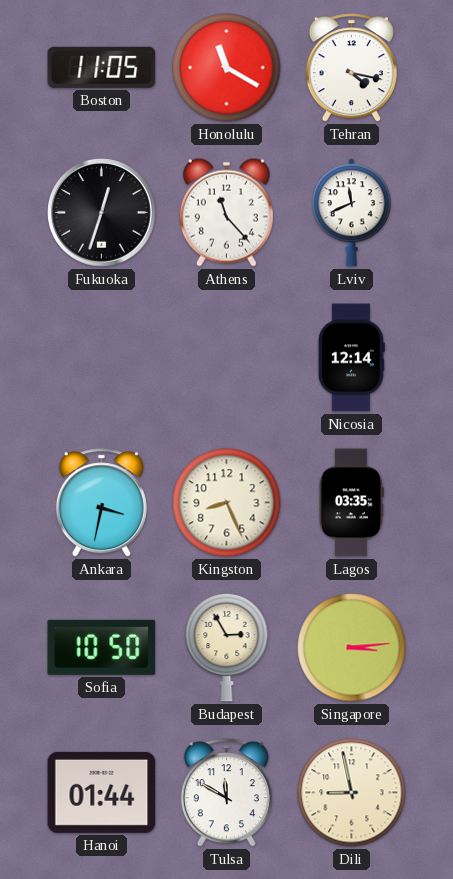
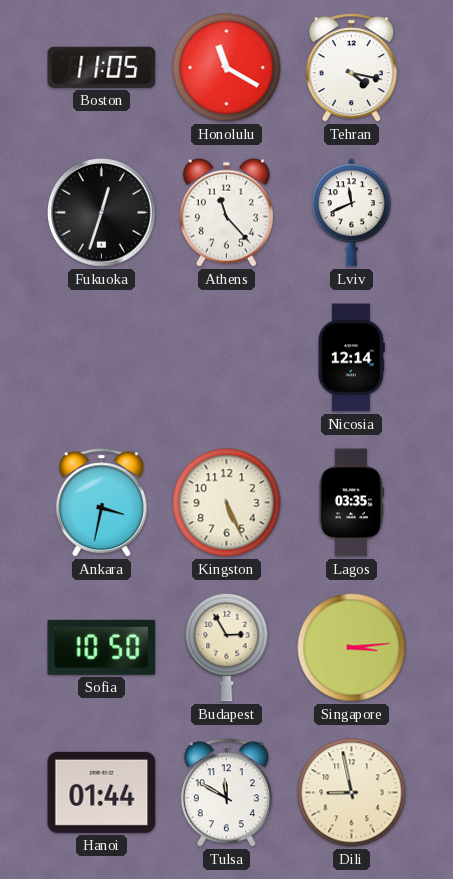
Kingston: 8:26 -> 5:26 (227, 503)
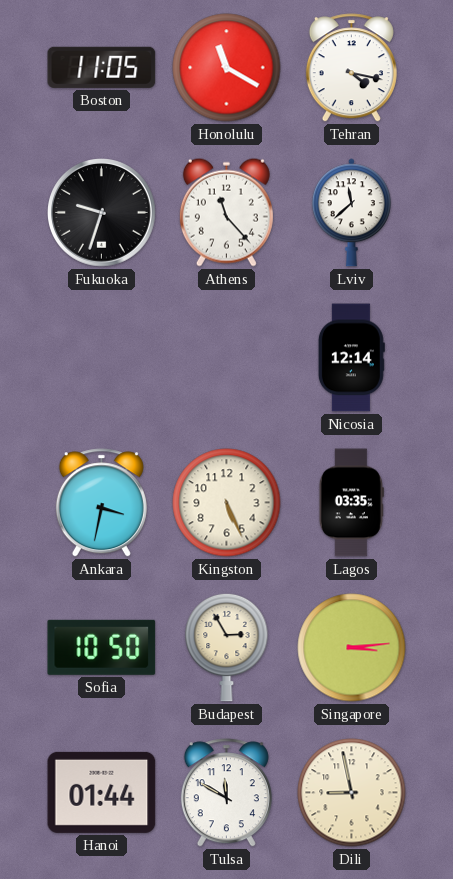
Fukuoka: 12:33 -> 9:33 (102, 213)
Lviv: 11:41 -> 11:38 (351, 213)
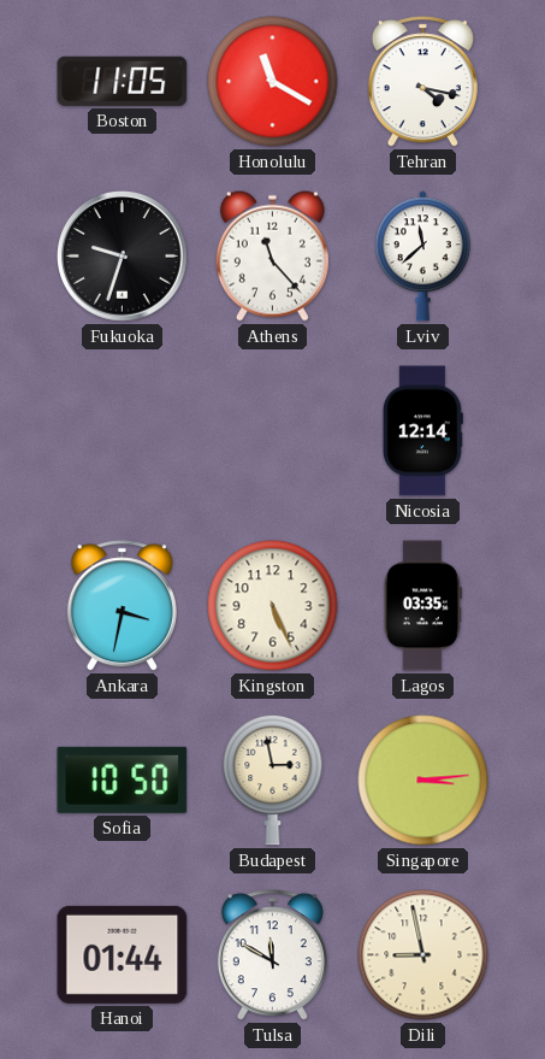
Budapest: 2:55 -> 2:58 (273, 779)
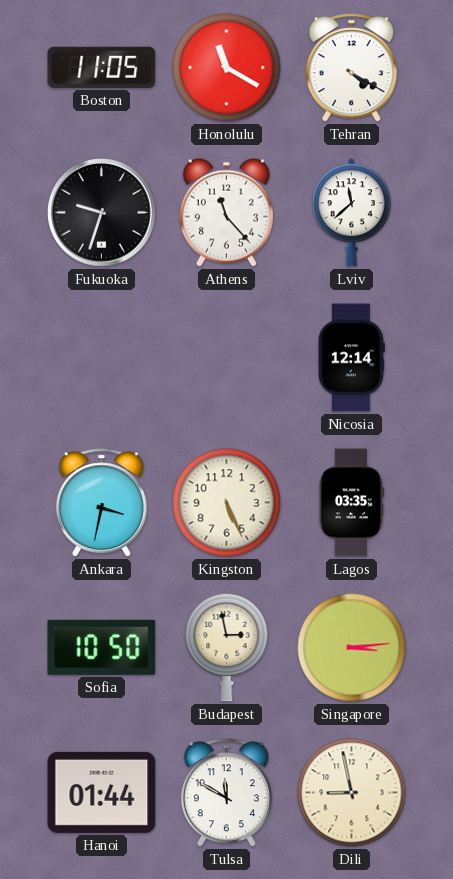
Tehran: 4:17 -> 4:20 (351, 68)
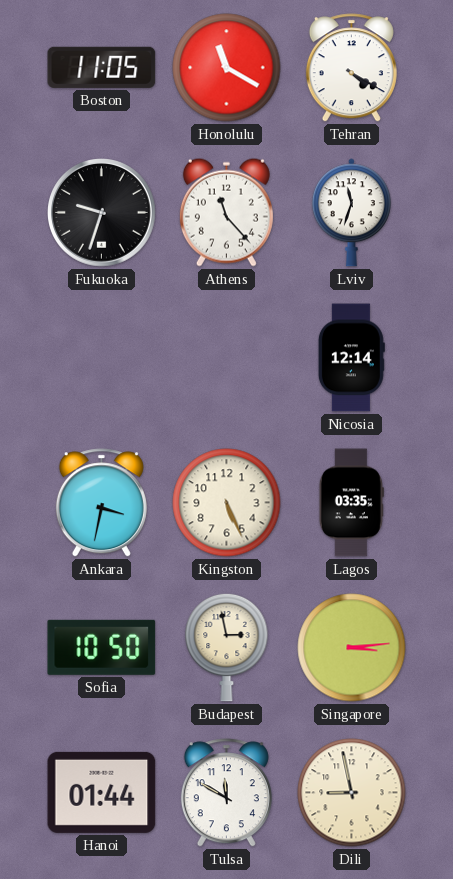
Lviv: 11:38 -> 11:33 (351, 213)
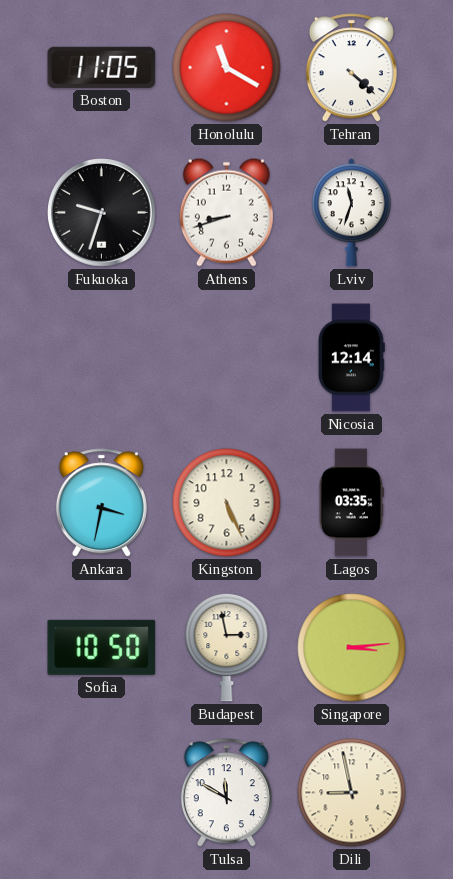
Tehran: 4:20 -> 4:22 (351, 68)
Athens: 11:23 -> 8:42 (226, 212)
Hanoi: 01:44 -> none (102, 792)
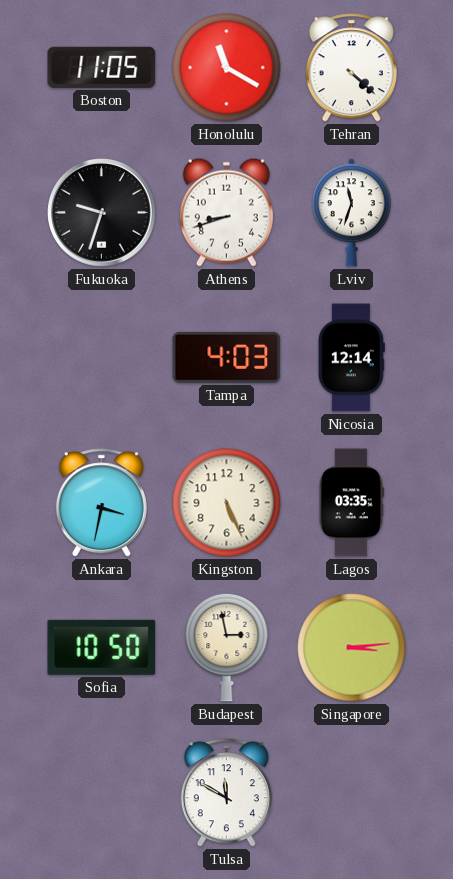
Tampa: none -> 4:03 (227, 357)
Dili: 8:58 -> none (352, 793)
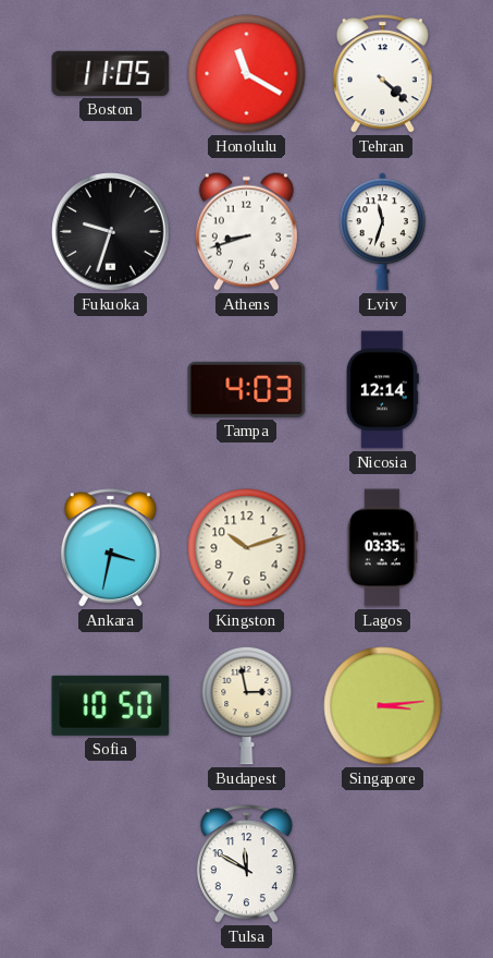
Kingston: 5:26 -> 10:12 (247, 548)
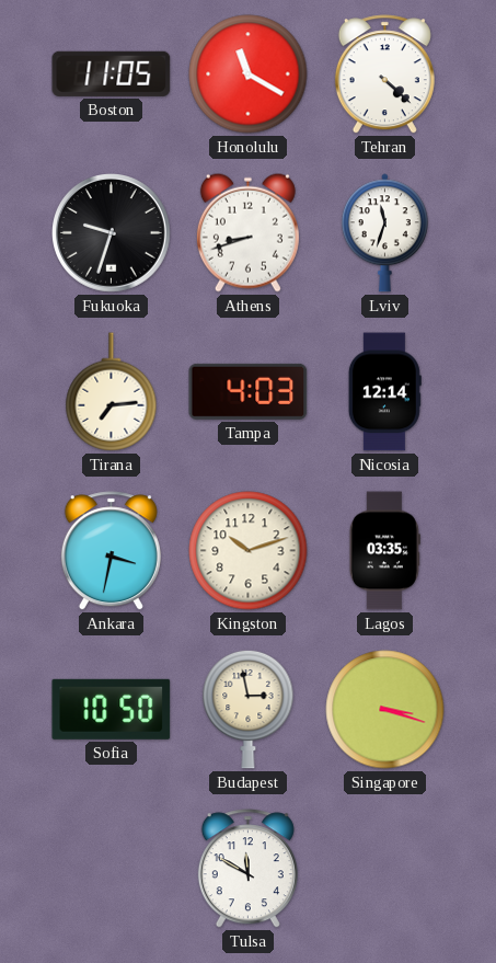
Tirana: none -> 7:14 (112, 392)
Singapore: 3:14 -> 3:18 (385, 710)
